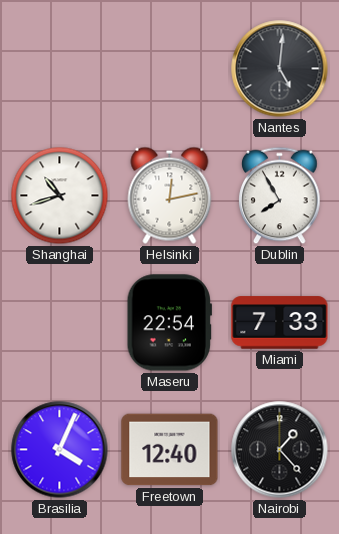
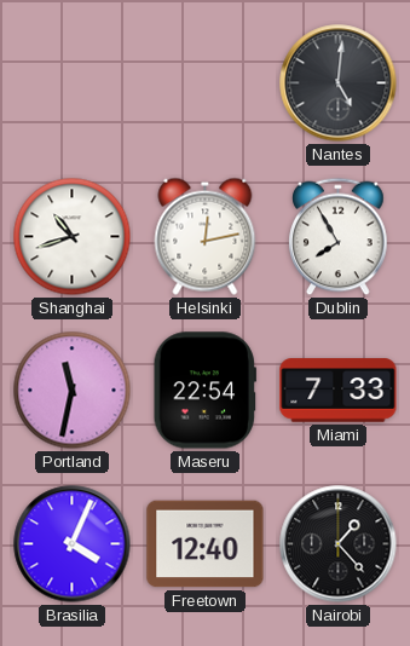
Portland: none -> 11:32 (73, 391)
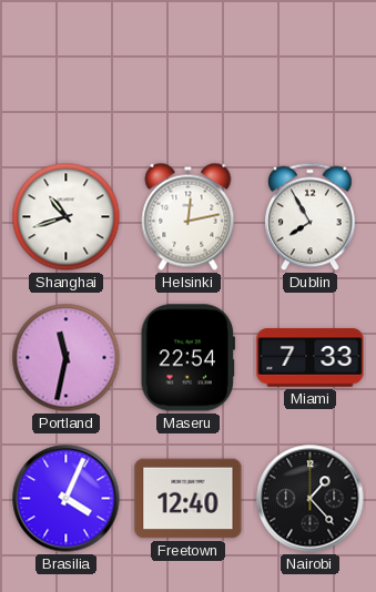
Nantes: 5:01 -> none (339, 83)
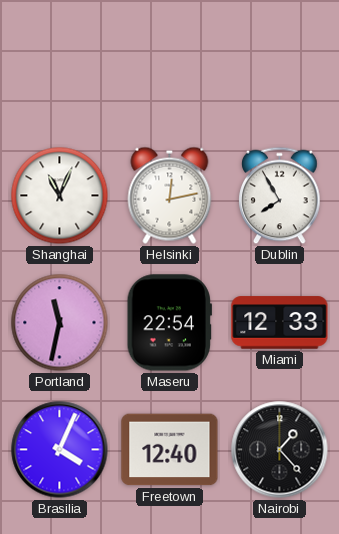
Shanghai: 10:42 -> 11:04 (60, 196)
Miami: 7:33 -> 12:33 (280, 323)
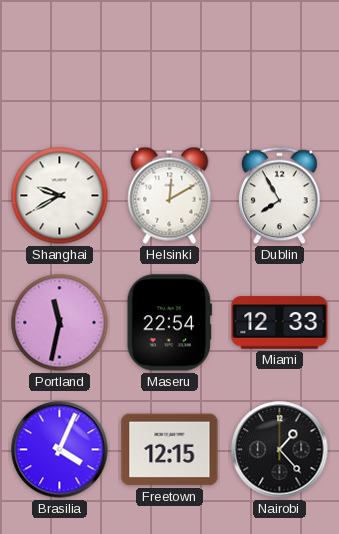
Shanghai: 11:04 -> 9:40 (60, 196)
Helsinki: 12:13 -> 12:10 (170, 195)
Freetown: 12:40 -> 12:15 (170, 450)
